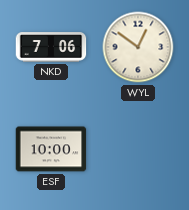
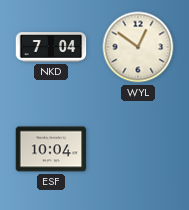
NKD: 7:06 -> 7:04 (51, 47)
ESF: 10:00 -> 10:04 (51, 149)
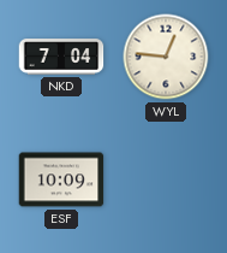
WYL: 12:51 -> 12:46 (166, 57)
ESF: 10:04 -> 10:09 (61, 180)
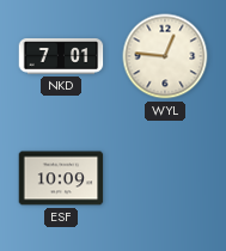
NKD: 7:04 -> 7:01 (61, 56)
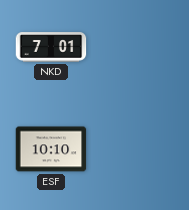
WYL: 12:46 -> none (165, 56)
ESF: 10:09 -> 10:10 (51, 149)
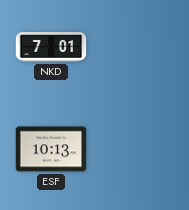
ESF: 10:10 -> 10:13 (51, 149)
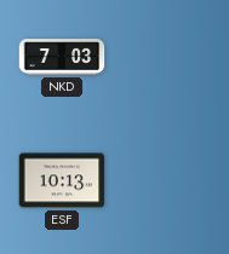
NKD: 7:01 -> 7:03 (62, 57)
